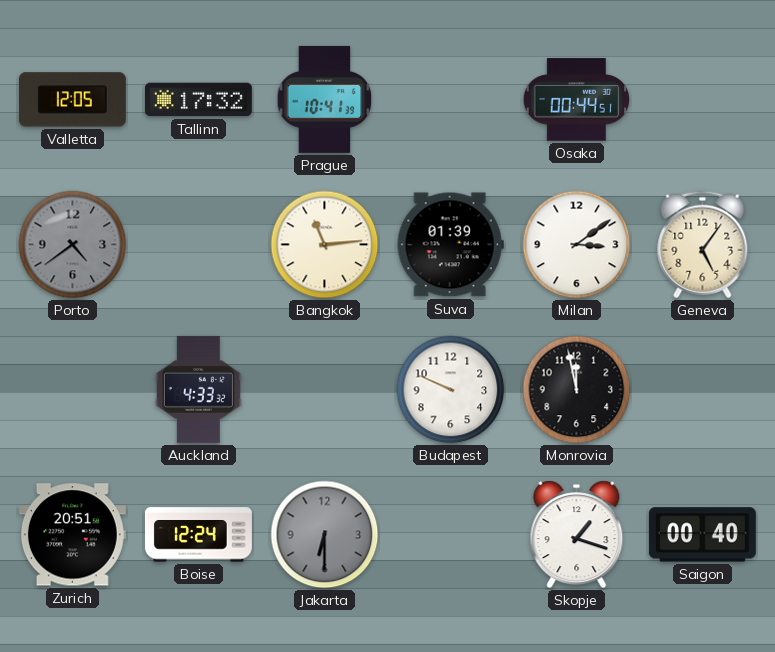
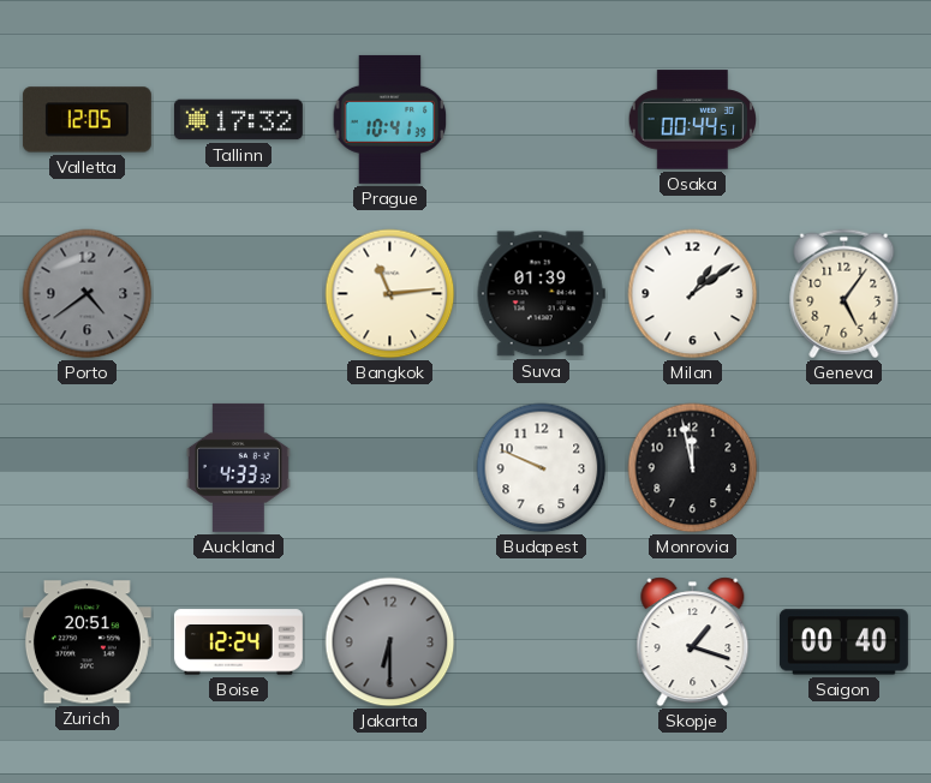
Milan: 3:09 -> 1:09 (693, 294)
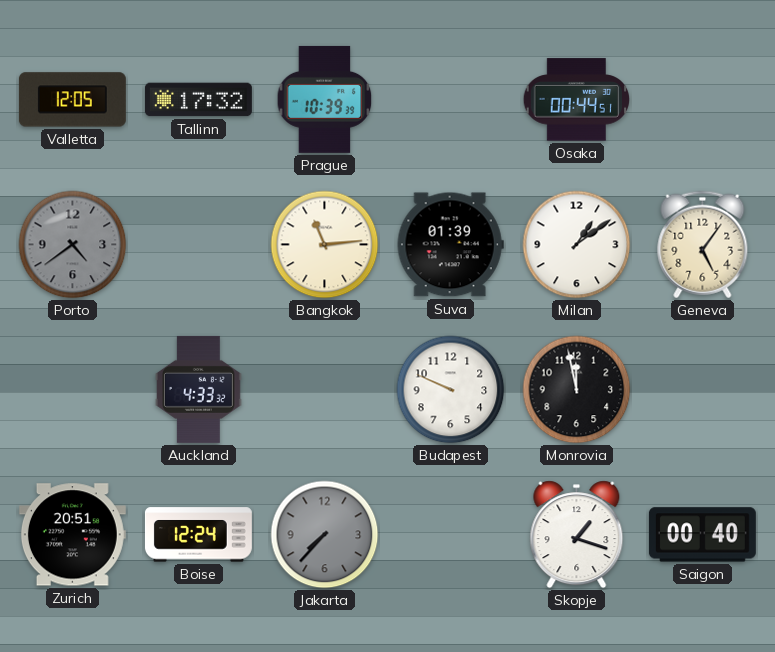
Prague: 10:41 -> 10:39 (325, 99)
Jakarta: 6:30 -> 7:37 (325, 535)
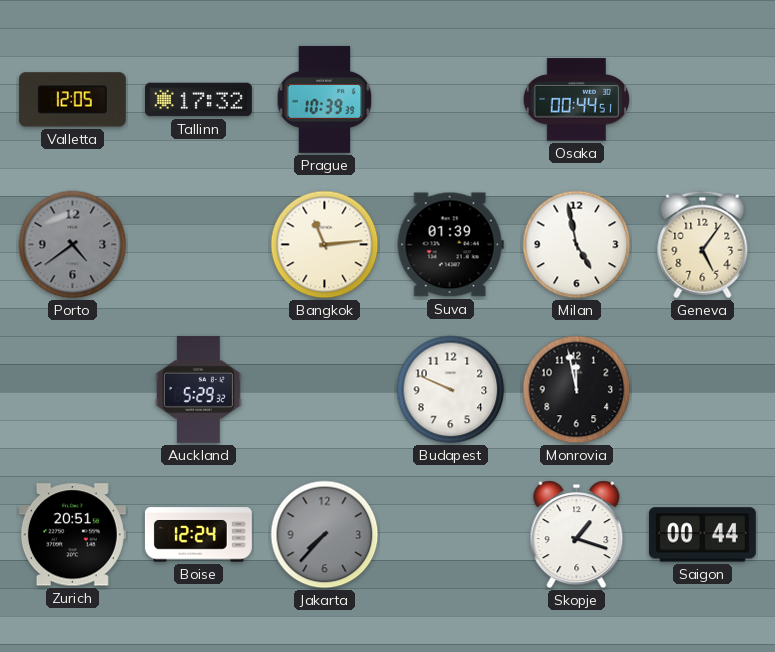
Milan: 1:09 -> 4:58 (577, 245)
Auckland: 4:33 -> 5:29 (198, 389)
Saigon: 00:40 -> 00:44 (702, 535)
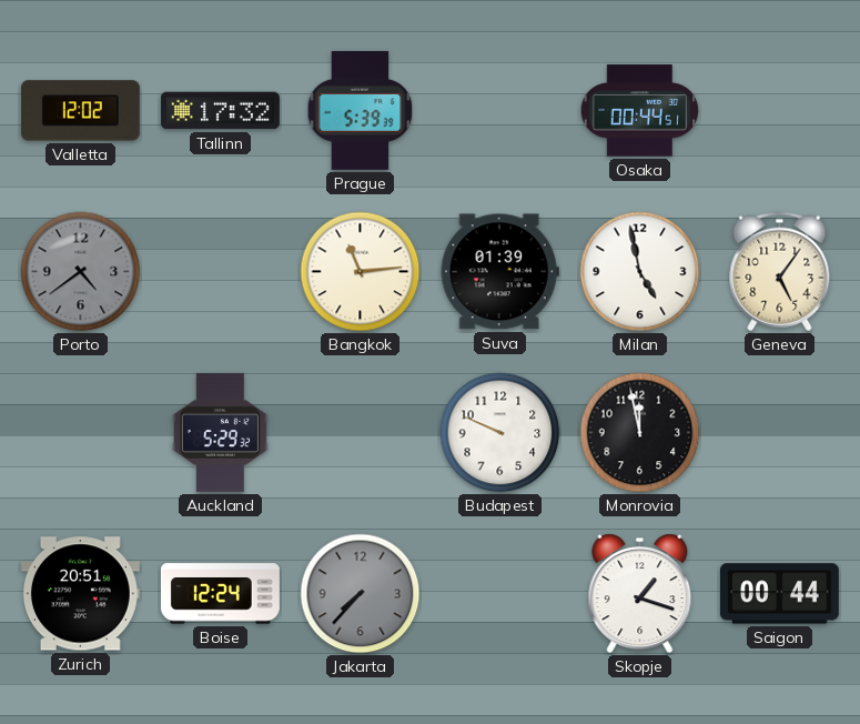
Valletta: 12:05 -> 12:02 (80, 111)
Prague: 10:39 -> 5:39 (361, 110)
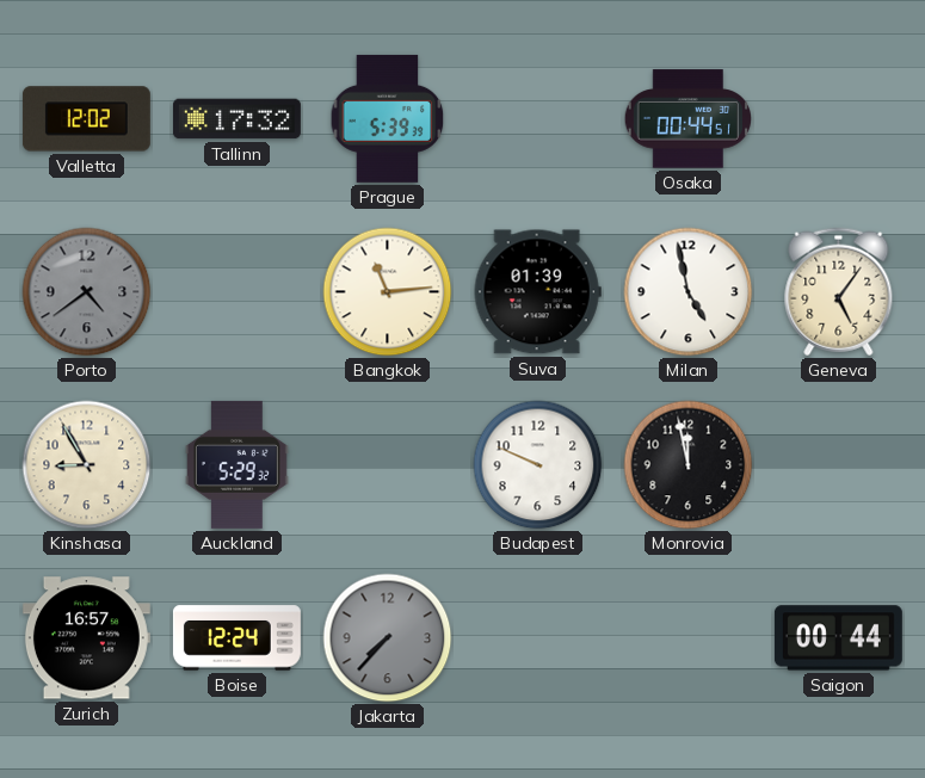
Kinshasa: none -> 8:55 (87, 465)
Zurich: 20:51 -> 16:57 (86, 638)
Skopje: 1:18 -> none (640, 594)
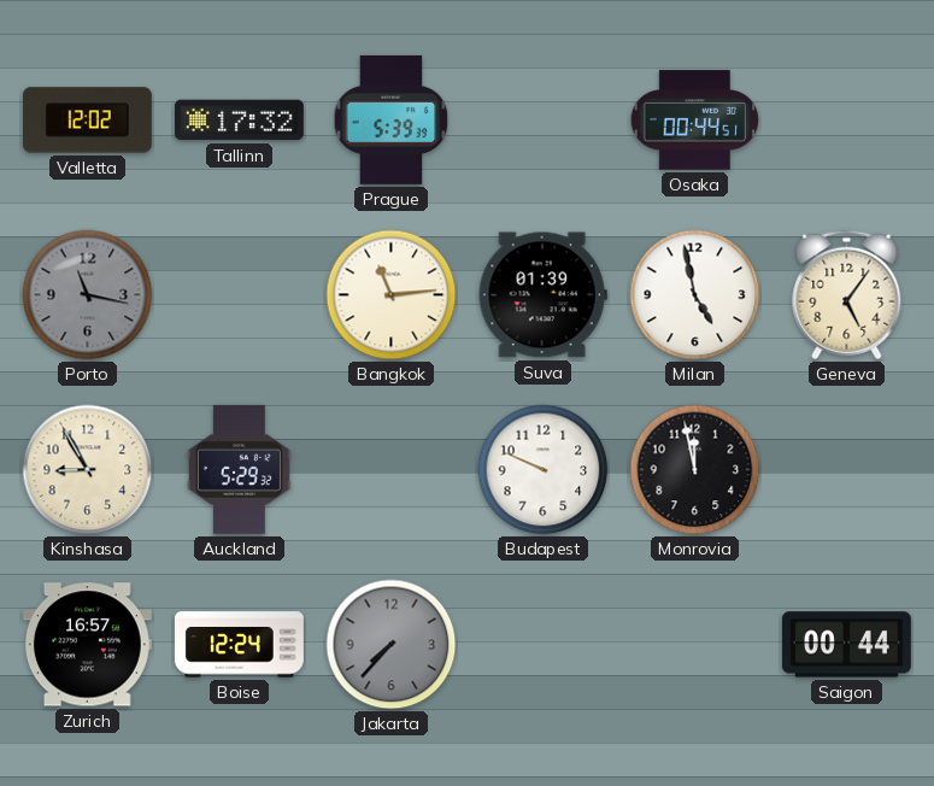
Porto: 4:39 -> 11:17 (88, 295)
